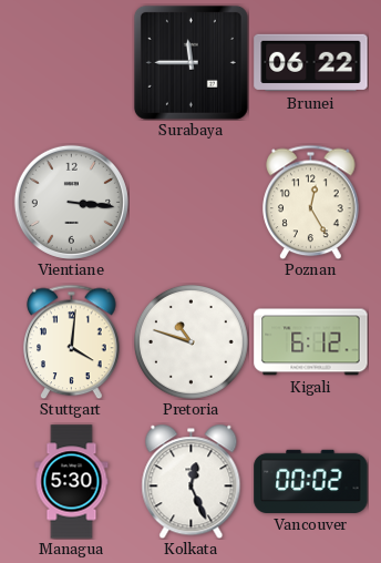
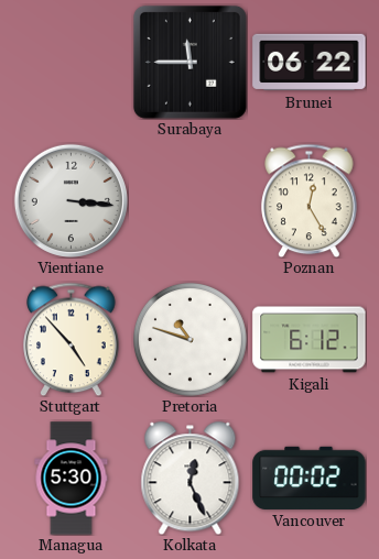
Stuttgart: 4:01 -> 4:53 (72, 339)
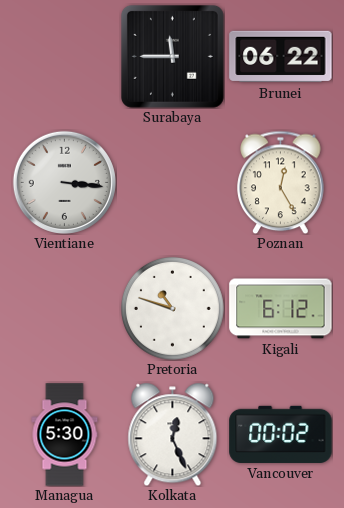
Stuttgart: 4:53 -> none (72, 339)
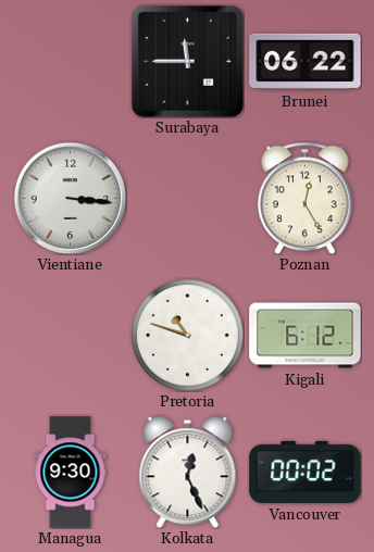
Managua: 5:30 -> 9:30 (71, 473)
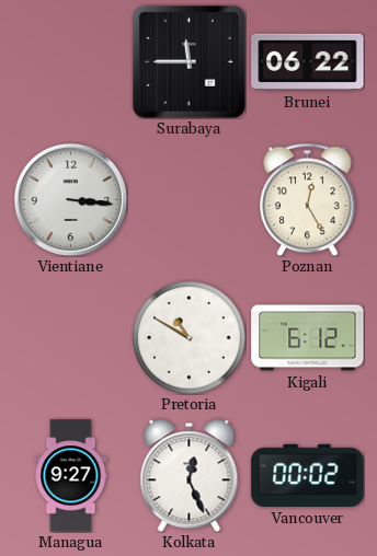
Pretoria: 10:48 -> 10:50 (188, 337)
Managua: 9:30 -> 9:27 (71, 476)
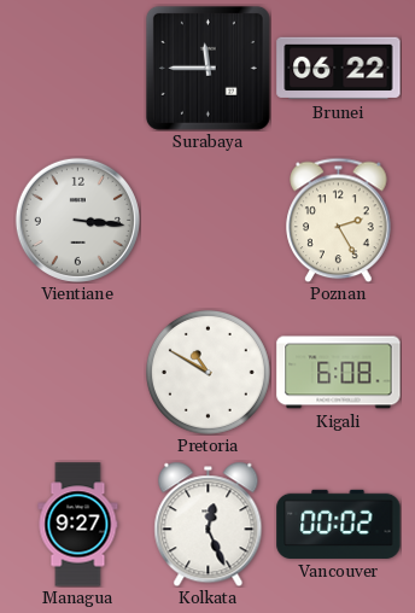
Poznan: 12:25 -> 2:25 (339, 220)
Kigali: 6:12 -> 6:08 (339, 373)
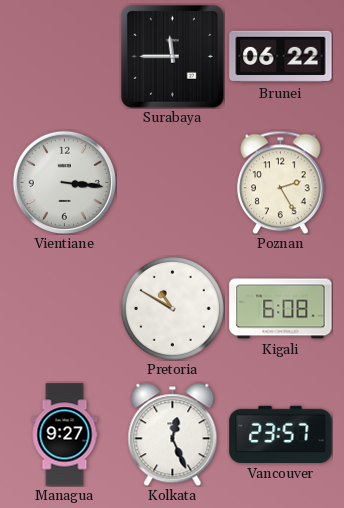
Vancouver: 00:02 -> 23:57 (281, 434)
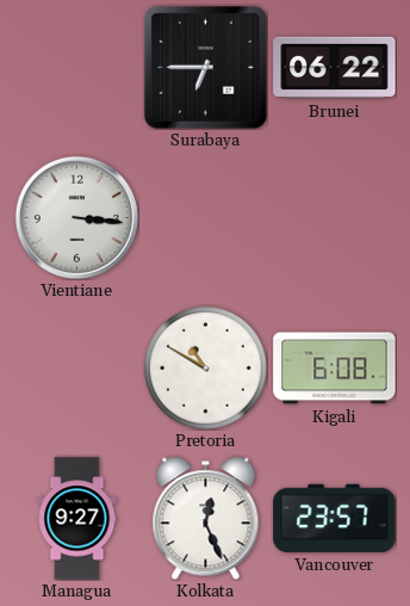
Surabaya: 11:45 -> 6:45 (205, 67)
Poznan: 2:25 -> none (281, 182)
